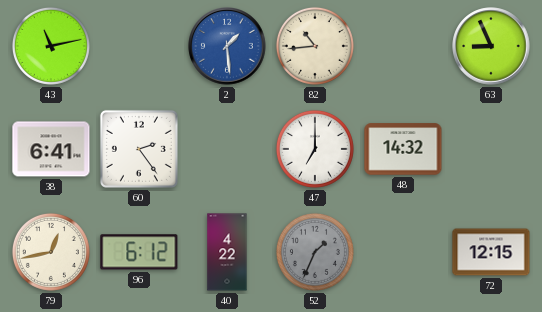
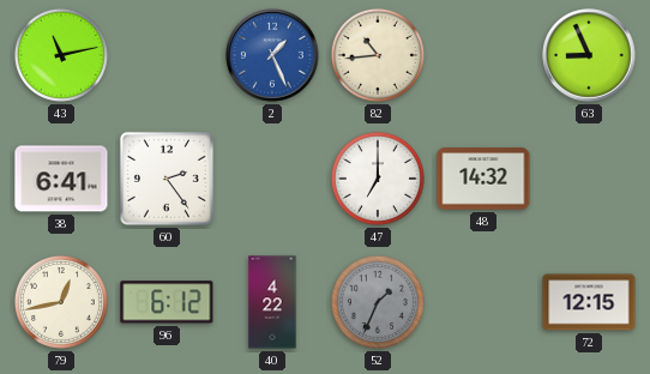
2: 1:29 -> 1:26 (272, 55)
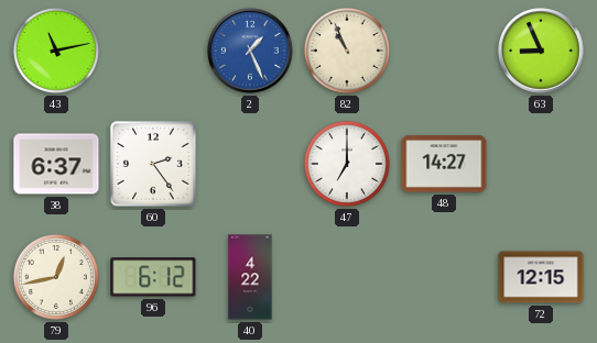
82: 10:44 -> 10:56 (347, 51)
38: 6:41 -> 6:37 (56, 164)
48: 14:32 -> 14:27 (444, 164)
52: 1:34 -> none (378, 302)
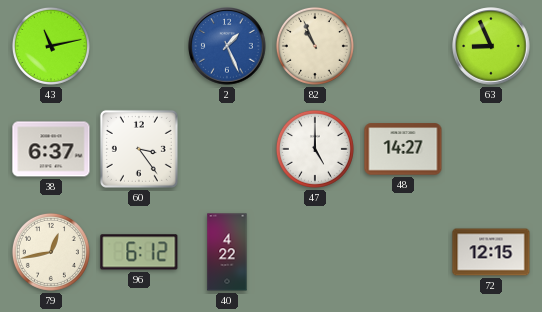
60: 2:24 -> 3:24 (139, 149)
47: 7:00 -> 5:00 (315, 149)
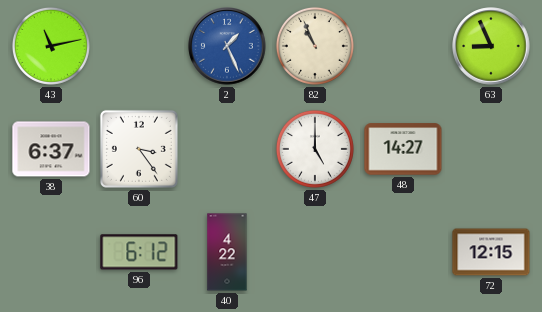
79: 12:43 -> none (51, 252)
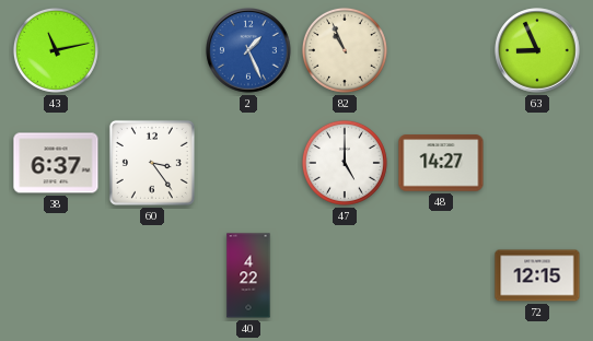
96: 6:12 -> none (139, 252)
